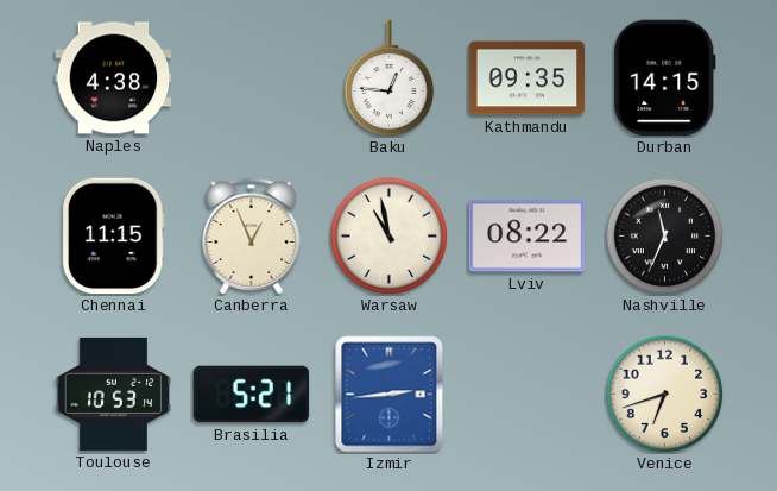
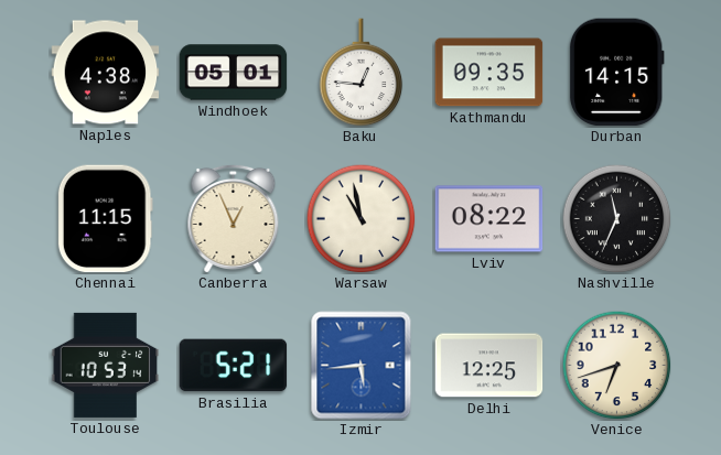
Windhoek: none -> 05:01 (234, 73)
Izmir: 2:44 -> 5:44 (362, 366)
Delhi: none -> 12:25 (489, 366)
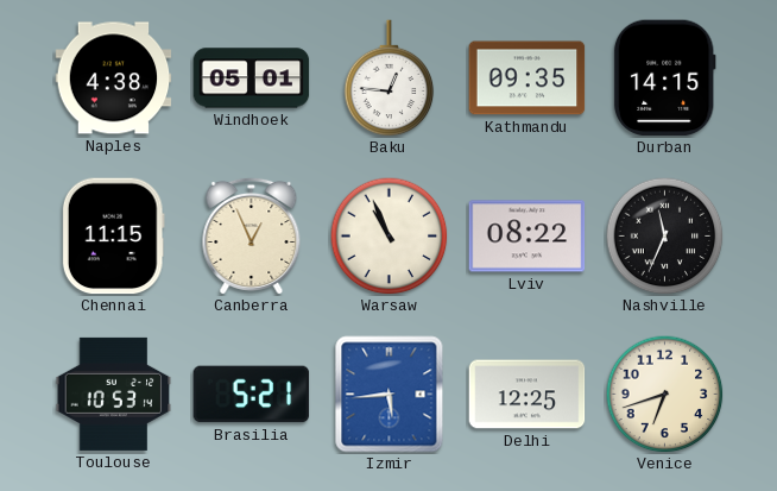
Warsaw: 10:58 -> 10:56 (390, 237)
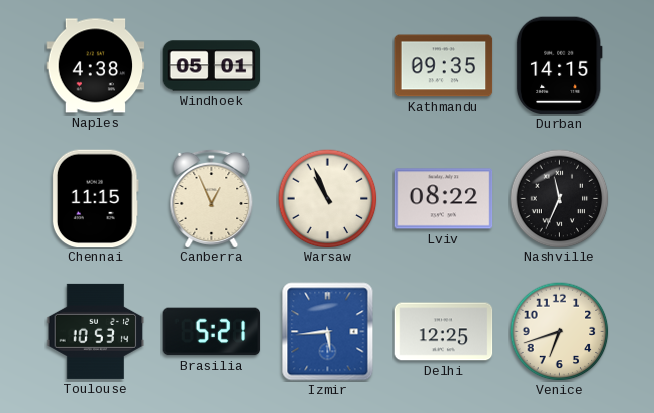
Baku: 12:46 -> none (390, 78)
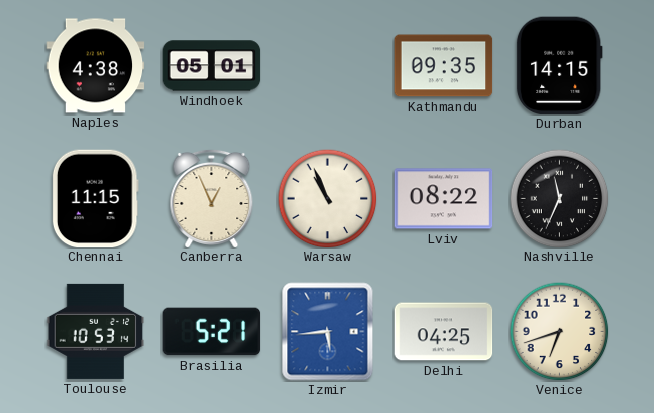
Delhi: 12:25 -> 04:25 (444, 332)
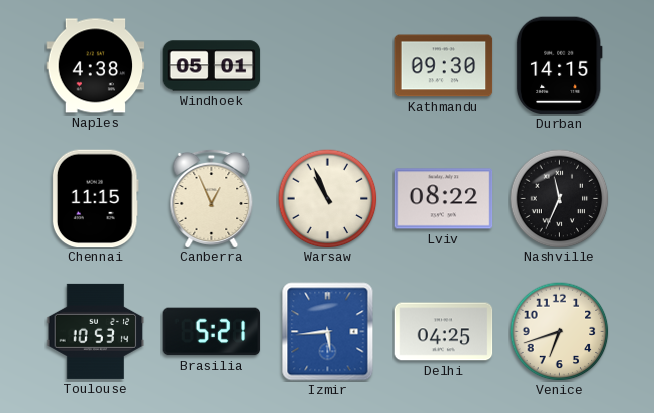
Kathmandu: 09:35 -> 09:30 (444, 66)
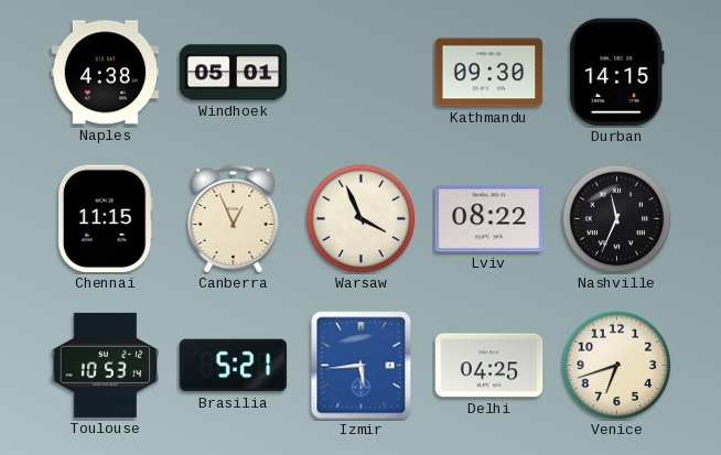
Warsaw: 10:56 -> 3:56 (362, 219)
